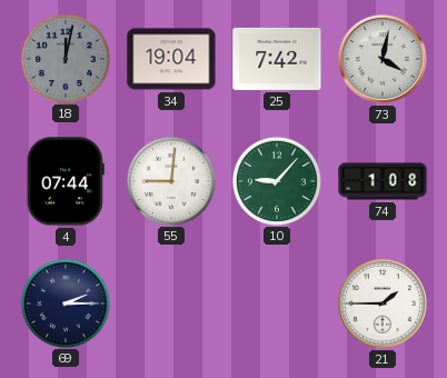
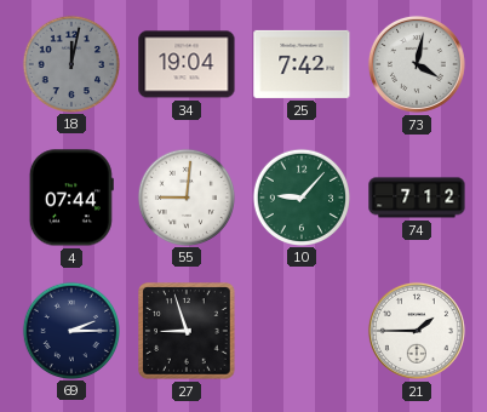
74: 1:08 -> 7:12 (417, 198)
27: none -> 8:57 (187, 331)
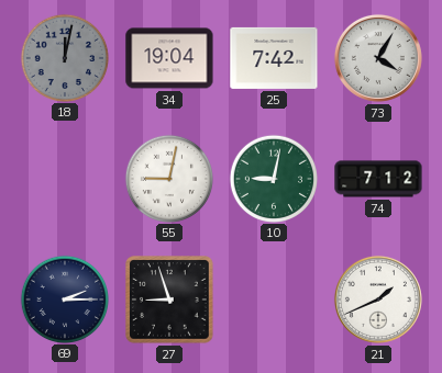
73: 4:02 -> 4:05 (378, 58)
4: 07:44 -> none (71, 198)
55: 9:01 -> 9:02 (168, 178)
10: 9:07 -> 9:02 (273, 178)
21: 1:45 -> 1:41 (378, 299)
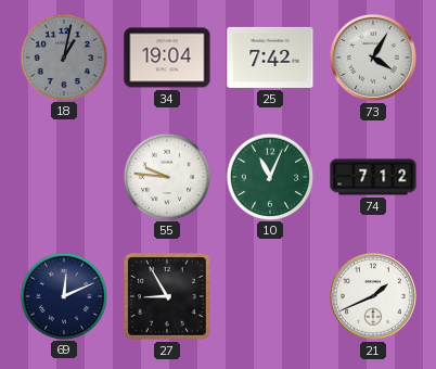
18: 12:02 -> 1:02 (63, 56)
55: 9:02 -> 9:46 (166, 176)
10: 9:02 -> 11:04 (269, 176)
69: 2:15 -> 12:11 (63, 295)
27: 8:57 -> 8:55 (167, 296)
